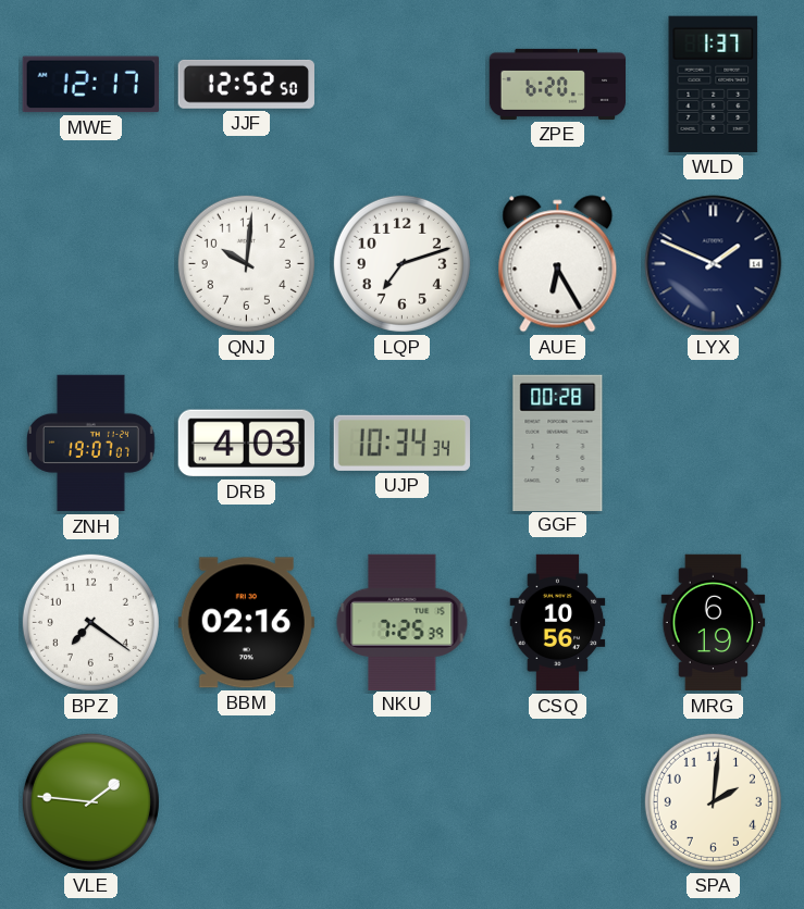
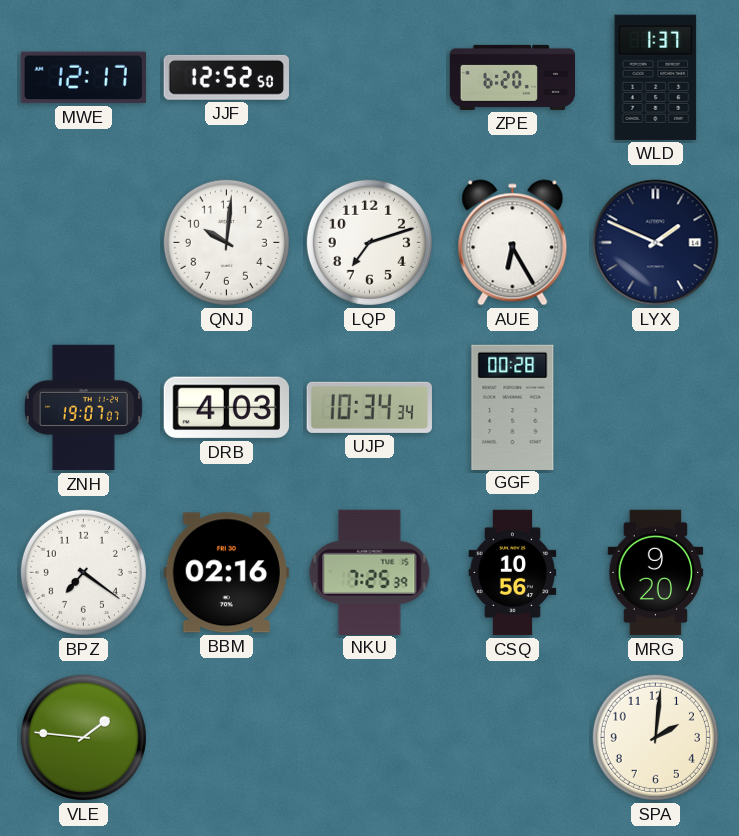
MRG: 6:19 -> 9:20 (656, 573)
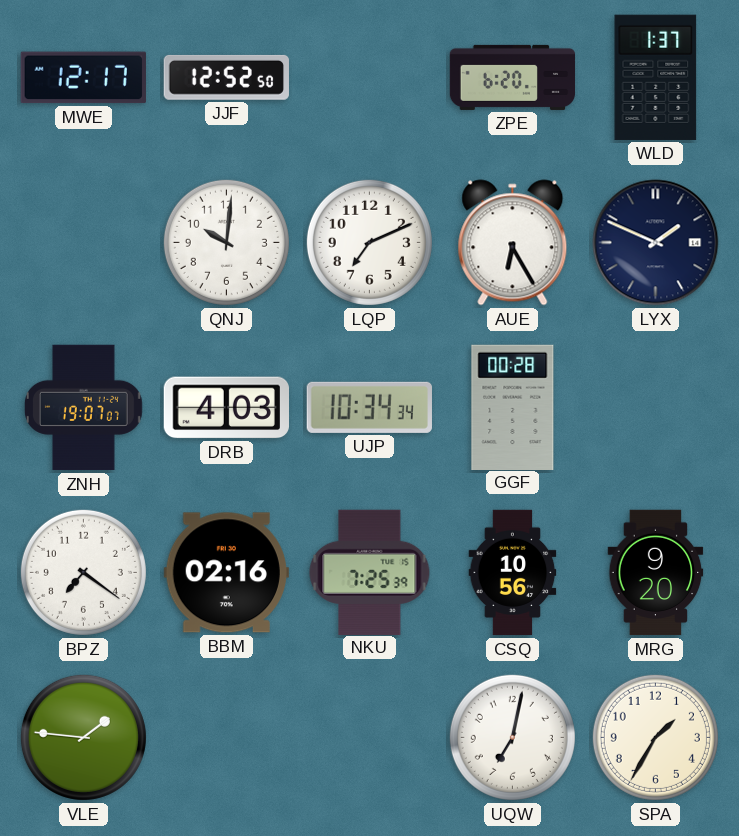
LQP: 7:12 -> 7:11 (369, 242)
UQW: none -> 7:02 (512, 737)
SPA: 2:01 -> 1:35 (655, 737)
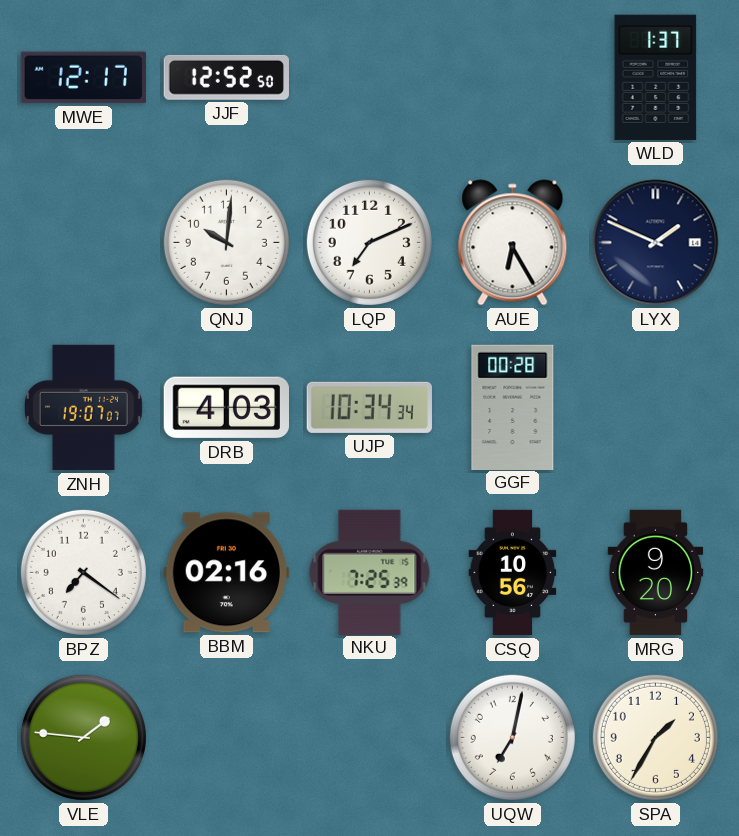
ZPE: 6:20 -> none (513, 77)
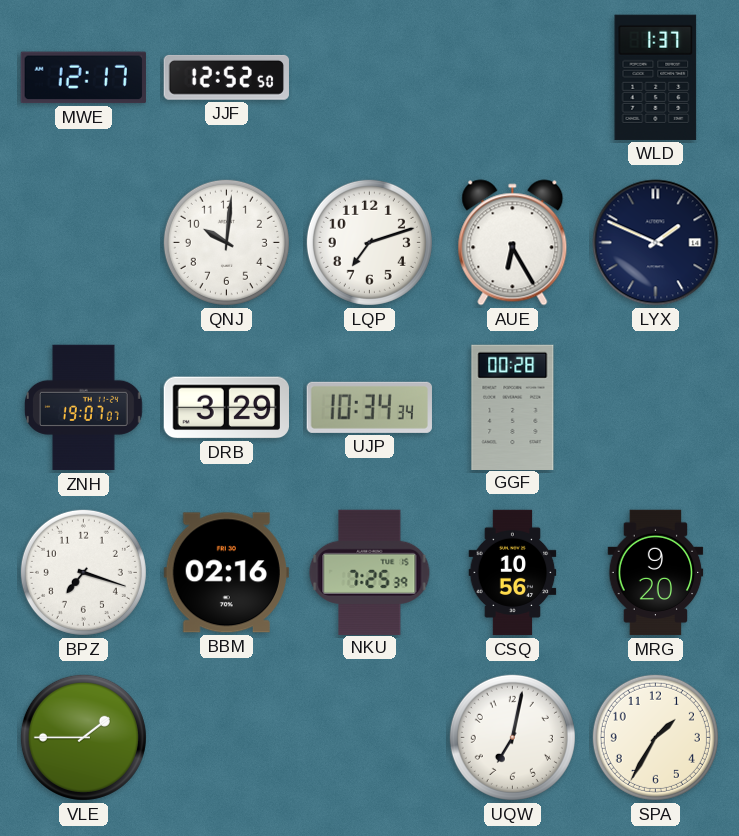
LQP: 7:11 -> 7:12 (369, 242)
DRB: 4:03 -> 3:29 (226, 408)
BPZ: 7:21 -> 7:18 (83, 572)
VLE: 1:46 -> 1:45 (83, 737)
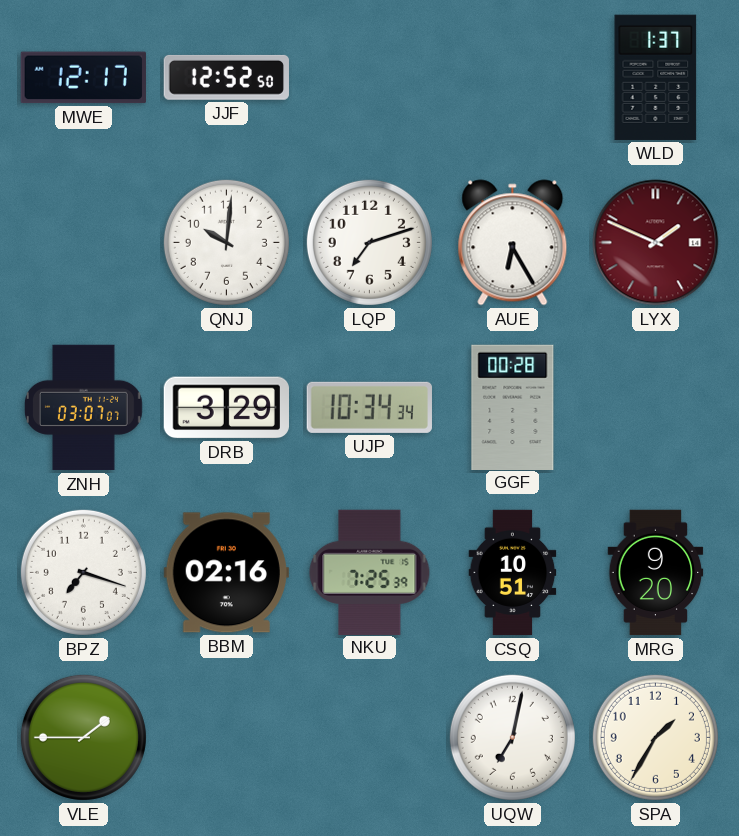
LYX dial: navy -> burgundy (656, 243)
ZNH: 19:07 -> 03:07 (84, 408)
CSQ: 10:56 -> 10:51 (513, 573)
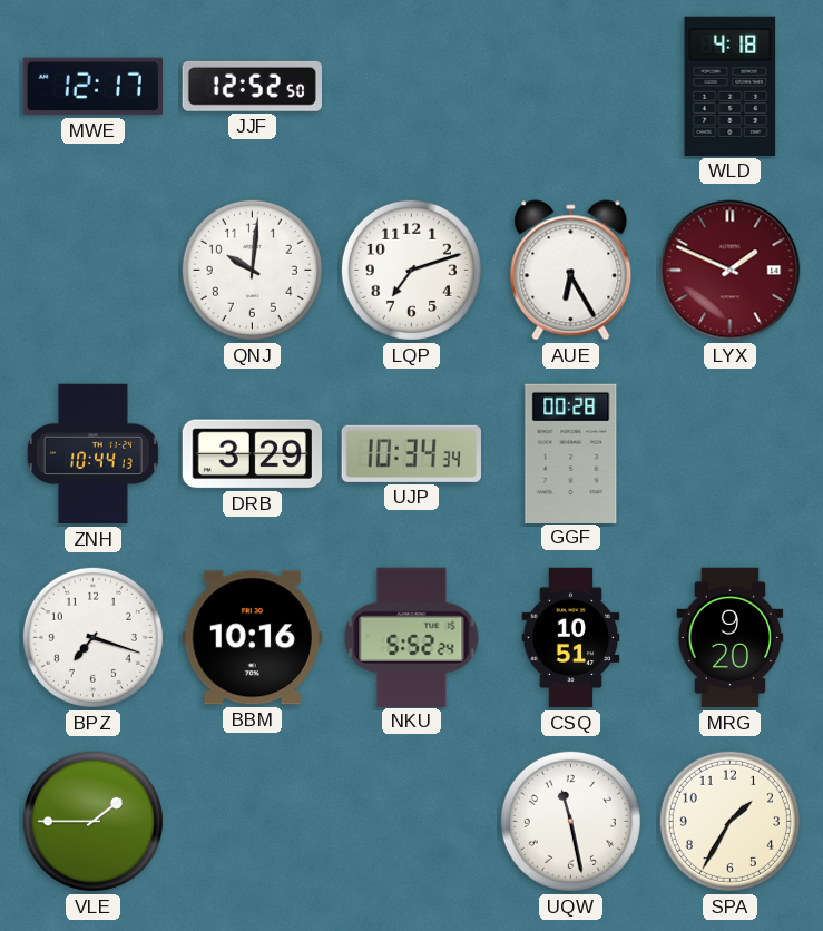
WLD: 1:37 -> 4:18 (731, 86)
ZNH: 03:07 -> 10:44 (94, 454)
BBM: 02:16 -> 10:16 (252, 638)
NKU: 7:25 -> 5:52 (412, 637)
UQW: 7:02 -> 11:28 (570, 821)
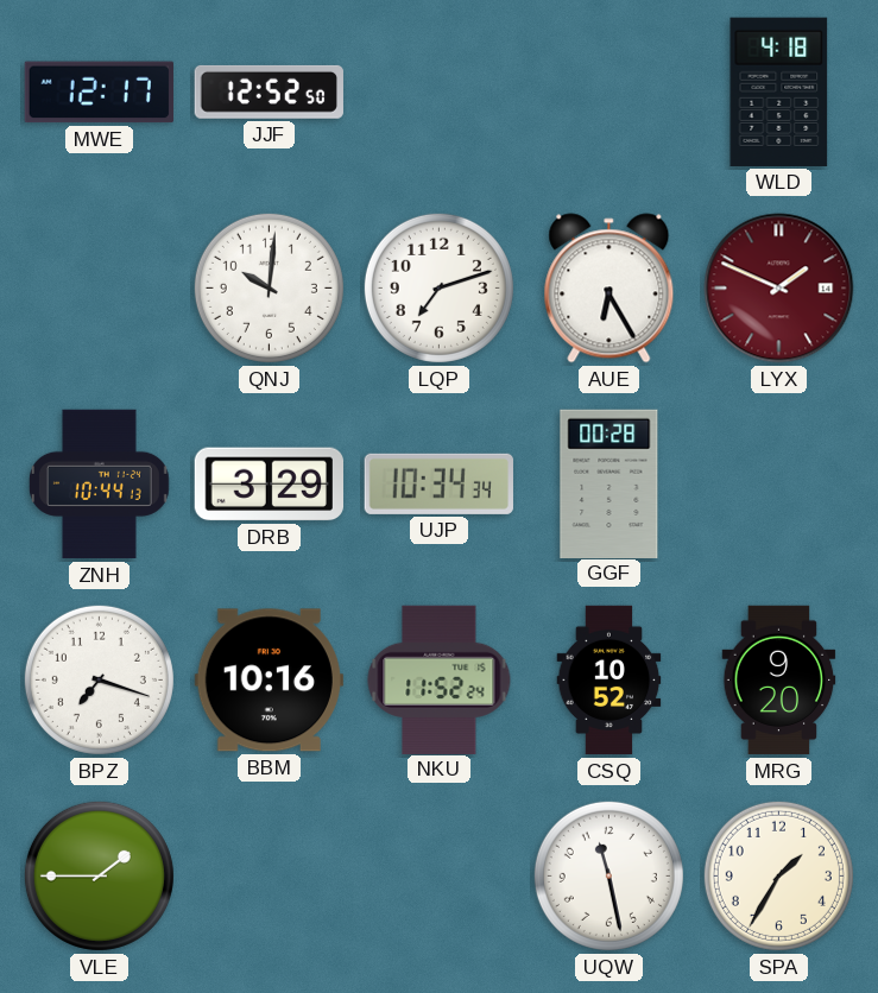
NKU: 5:52 -> 11:52 (440, 679)
CSQ: 10:51 -> 10:52 (609, 681)
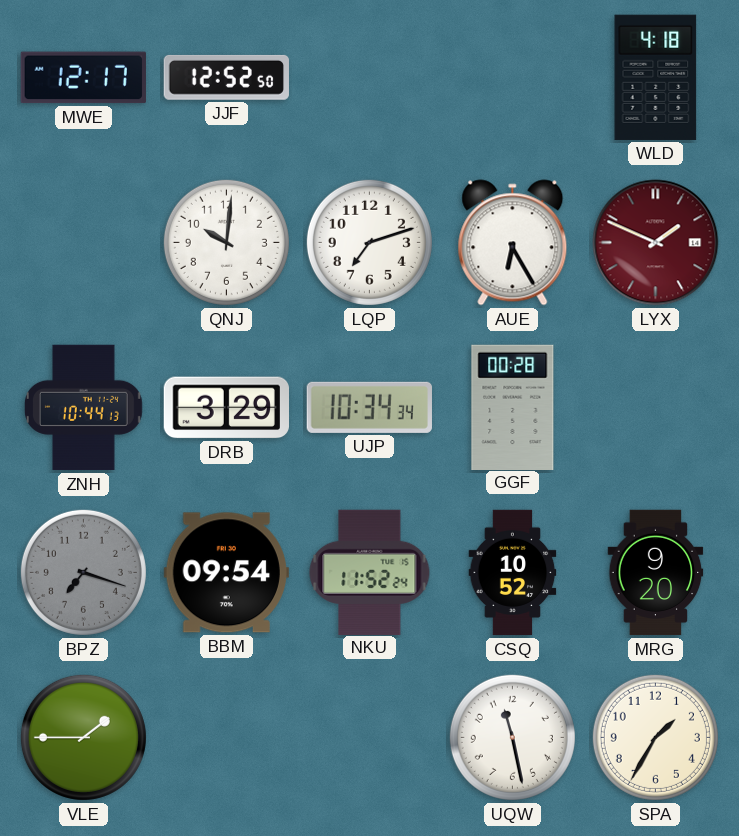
BPZ dial: white -> grey (83, 572)
BBM: 10:16 -> 09:54 (226, 573)
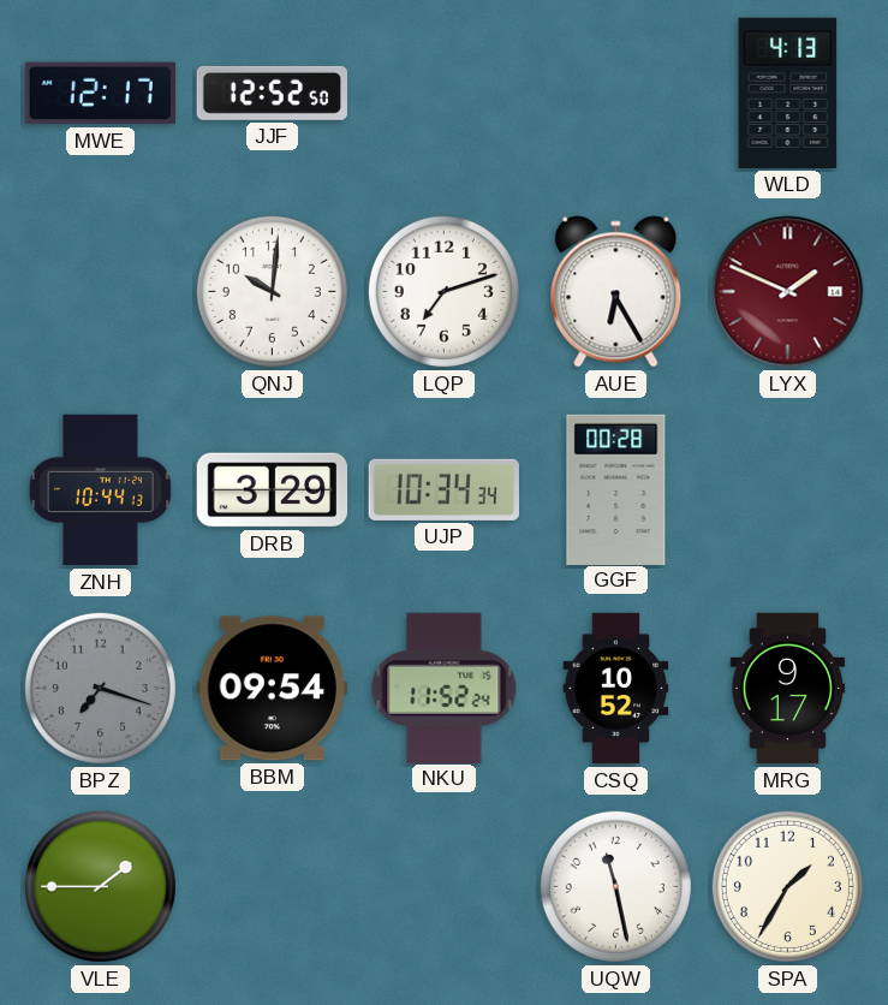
WLD: 4:18 -> 4:13 (788, 93)
MRG: 9:20 -> 9:17 (788, 689)
